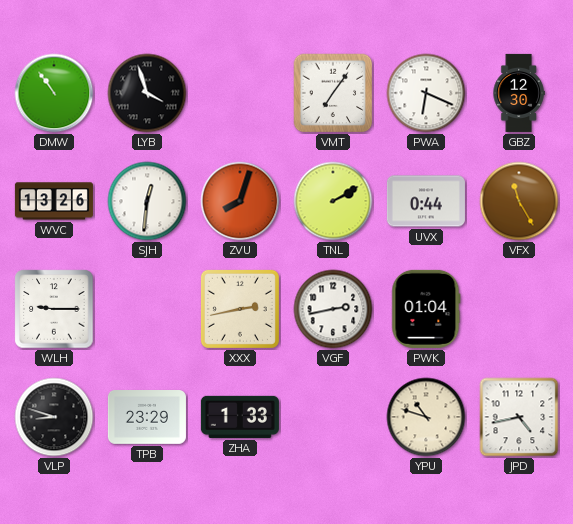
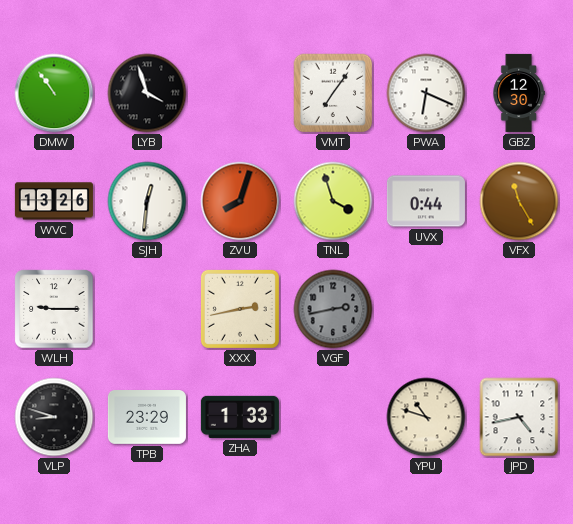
TNL: 2:10 -> 3:57 (333, 201)
VGF dial: white -> grey (333, 309)
PWK: 01:04 -> none (426, 309)
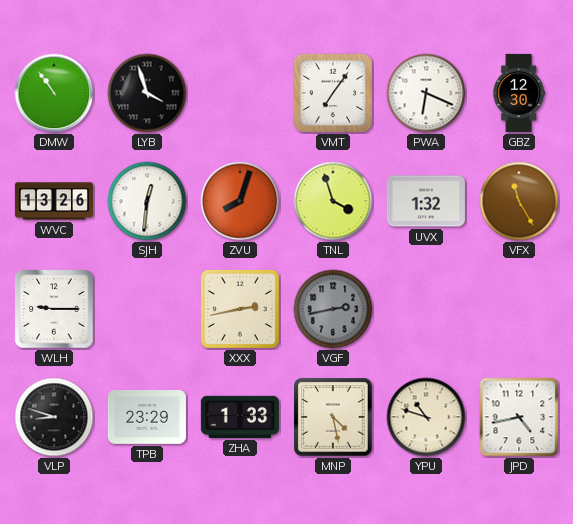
UVX: 0:44 -> 1:32 (426, 201)
MNP: none -> 4:28 (333, 417)
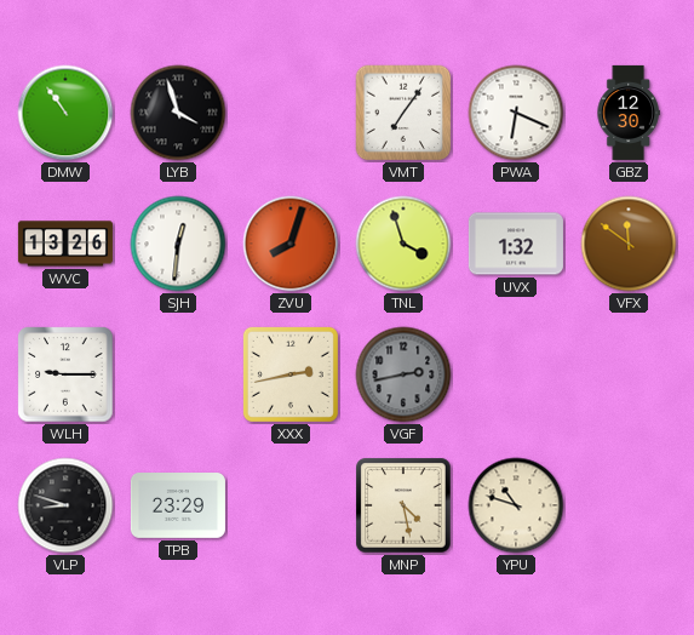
VFX: 11:25 -> 11:51 (629, 244)
ZHA: 1:33 -> none (240, 417)
JPD: 4:43 -> none (519, 417)
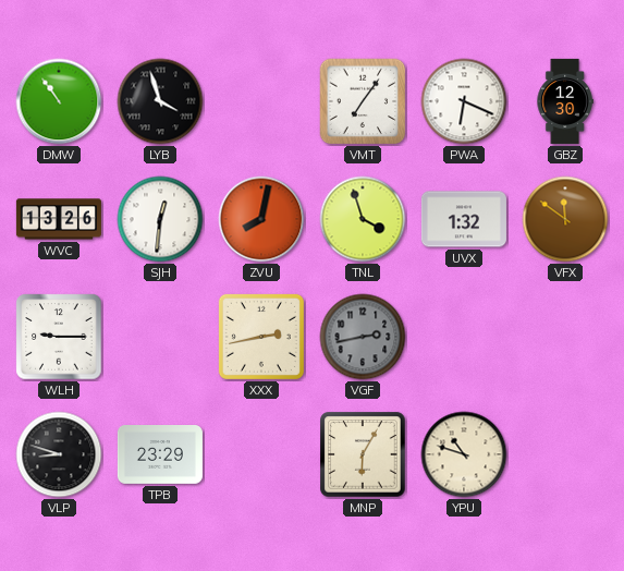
ZVU: 8:03 -> 8:02 (261, 219)
MNP: 4:28 -> 6:05 (363, 454)
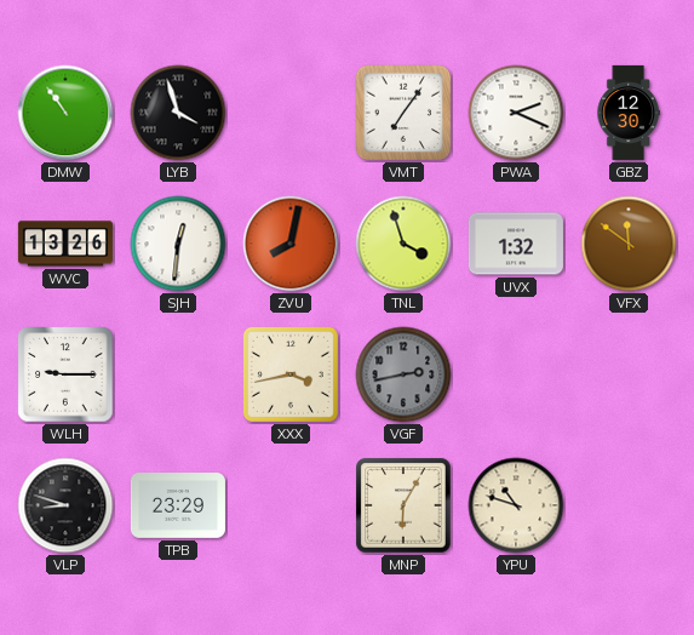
PWA: 6:19 -> 2:19 (516, 113)
XXX: 2:43 -> 3:43 (291, 374)
